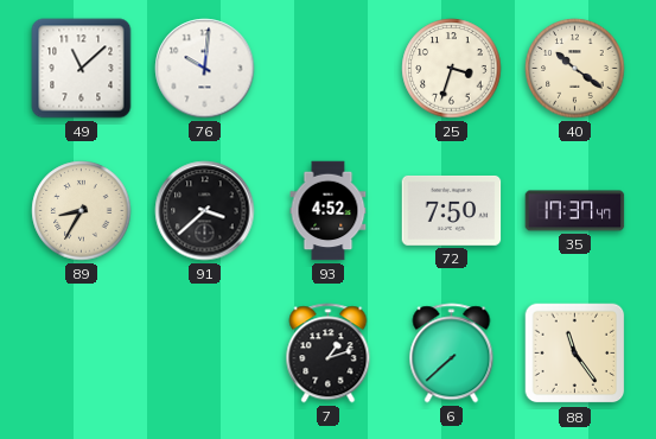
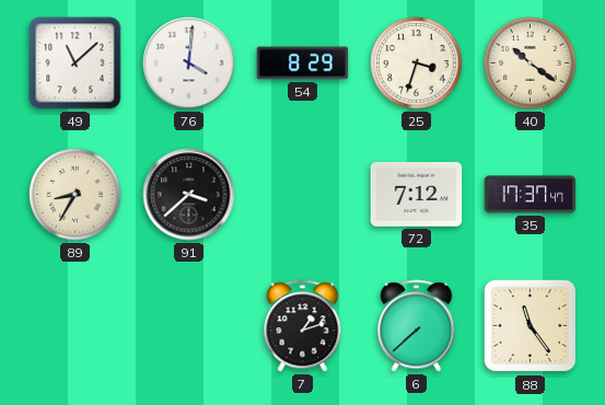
76: 10:01 -> 4:01 (189, 63)
54: none -> 8:29 (303, 63)
93: 4:52 -> none (329, 211)
72: 7:50 -> 7:12 (417, 194)
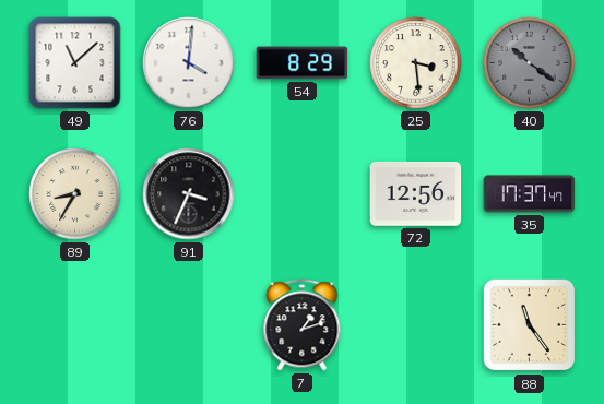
25: 3:33 -> 3:29 (416, 63)
40 dial: cream -> grey (530, 63)
91: 3:38 -> 3:34 (189, 194)
72: 7:12 -> 12:56 (416, 193)
6: 7:38 -> none (417, 326)
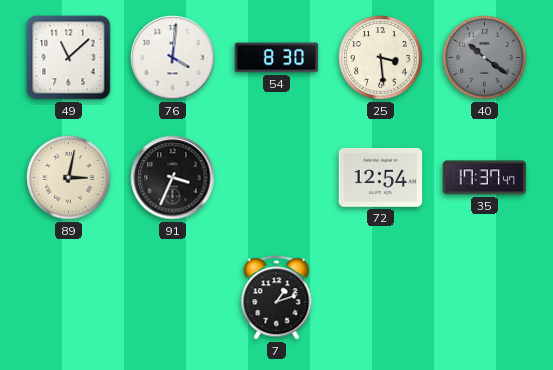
54: 8:29 -> 8:30 (277, 58)
89: 8:35 -> 3:02 (69, 178)
72: 12:56 -> 12:54 (381, 177)
88: 11:24 -> none (530, 325)
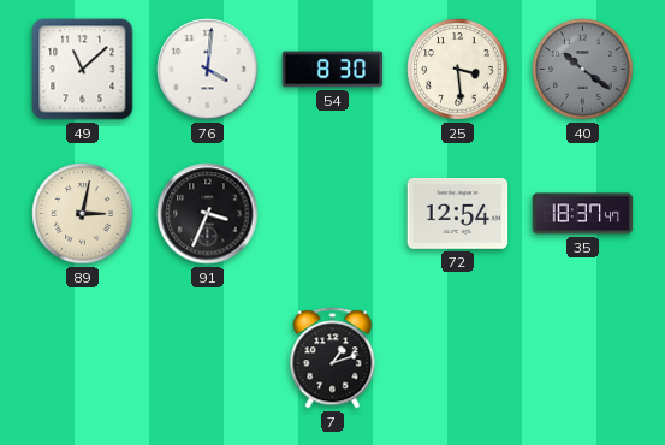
35: 17:37 -> 18:37 (583, 214)
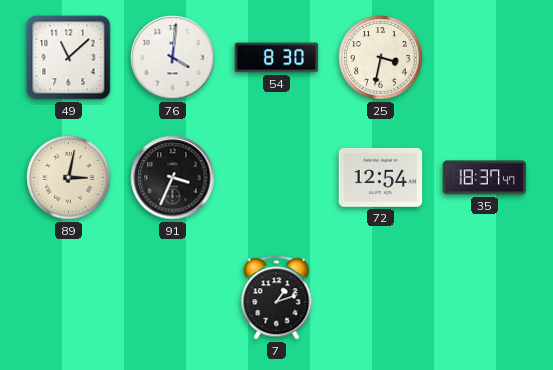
25: 3:29 -> 3:32 (381, 58)
40: 10:21 -> none (583, 70)
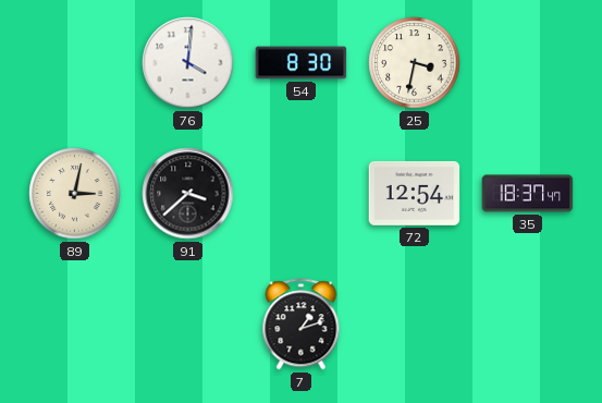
49: 11:08 -> none (69, 58)
91: 3:34 -> 3:38 (188, 194)
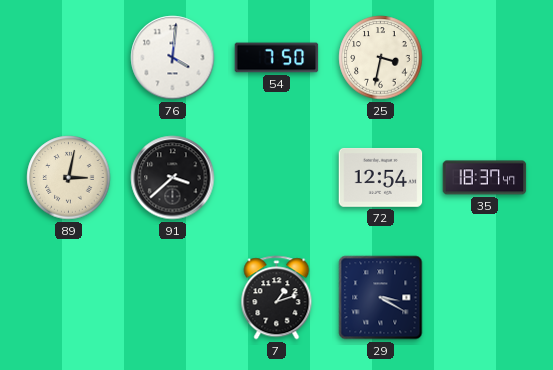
54: 8:30 -> 7:50 (277, 58)
29: none -> 3:20 (381, 298)
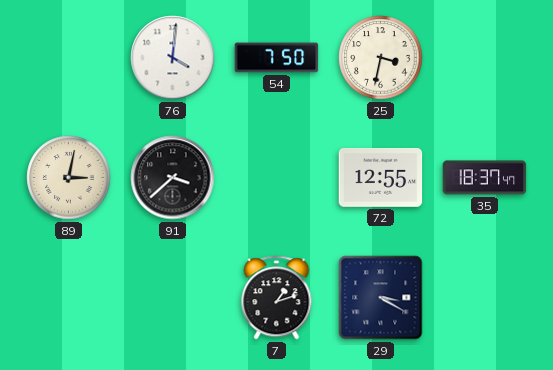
72: 12:54 -> 12:55 (381, 177)
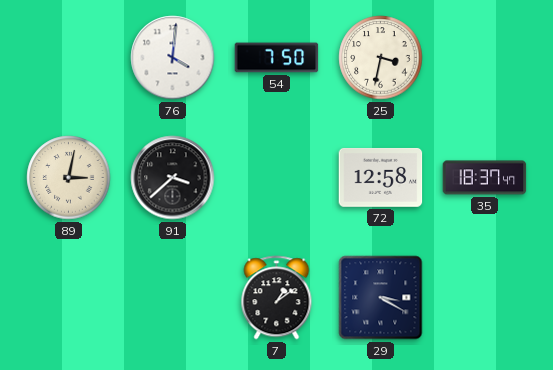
72: 12:55 -> 12:58 (381, 177)
7: 1:12 -> 1:09 (277, 298)
